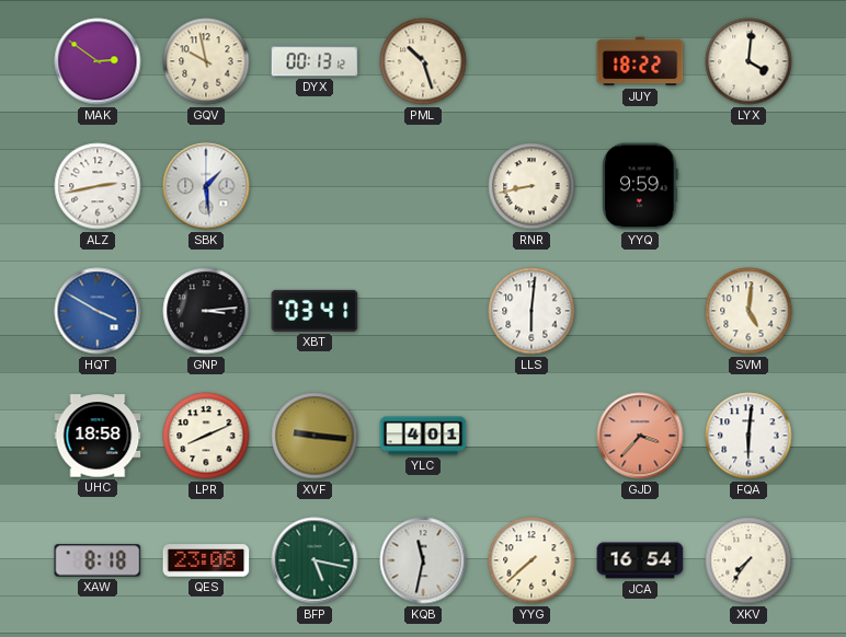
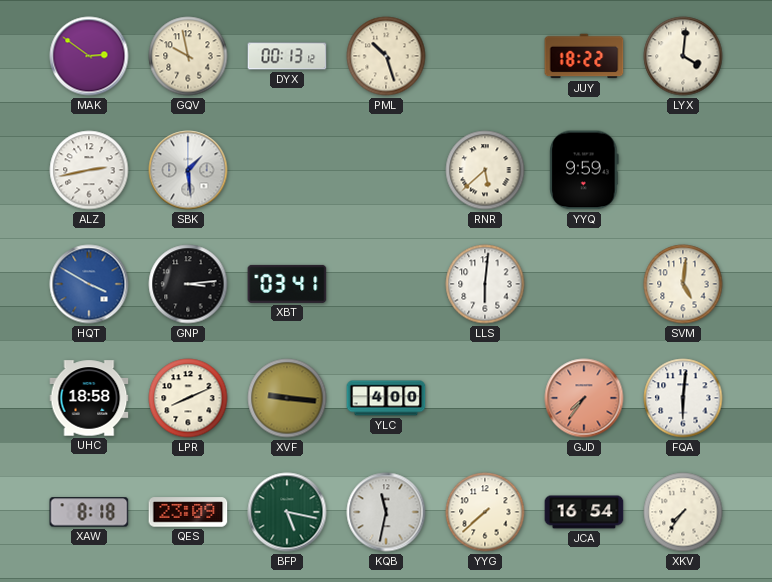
RNR: 8:43 -> 5:38 (485, 170)
YLC: 4:01 -> 4:00 (386, 398)
GJD: 3:37 -> 7:36 (584, 398)
QES: 23:08 -> 23:09 (188, 512)
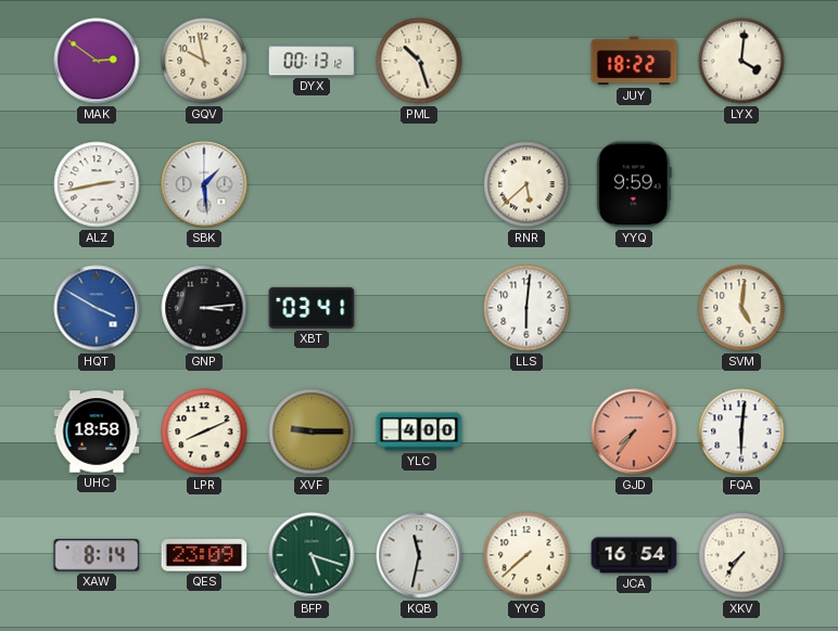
XVF: 9:16 -> 9:15 (312, 432)
XAW: 8:18 -> 8:14 (97, 555)
BFP: 5:17 -> 5:18 (312, 555)
